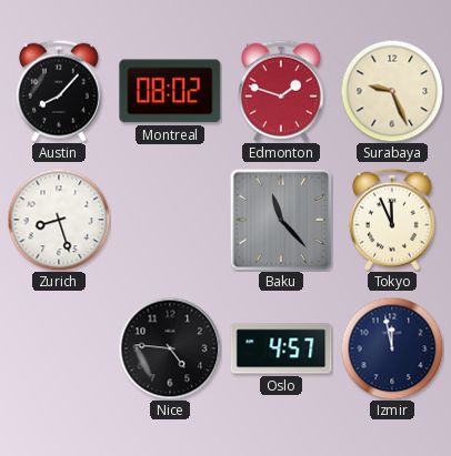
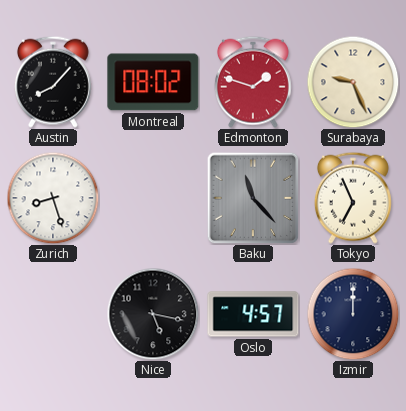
Tokyo: 11:56 -> 6:56 (353, 198)
Nice: 4:46 -> 5:17 (153, 314)
Izmir: 11:58 -> 12:00 (353, 314)
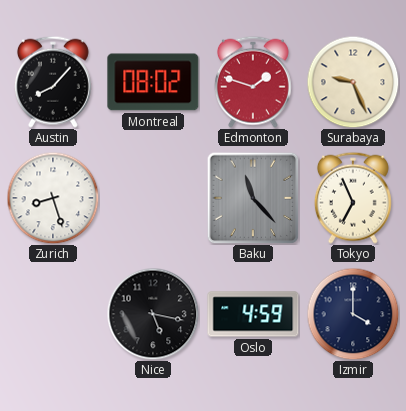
Oslo: 4:57 -> 4:59 (253, 314)
Izmir: 12:00 -> 4:00 (353, 314)
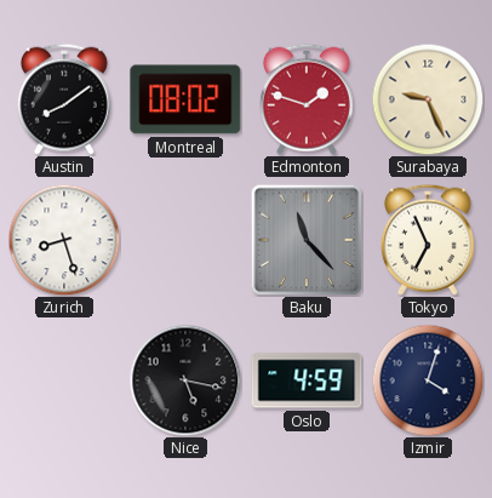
Austin: 8:07 -> 8:09 (64, 99)
Izmir: 4:00 -> 4:03 (428, 380)
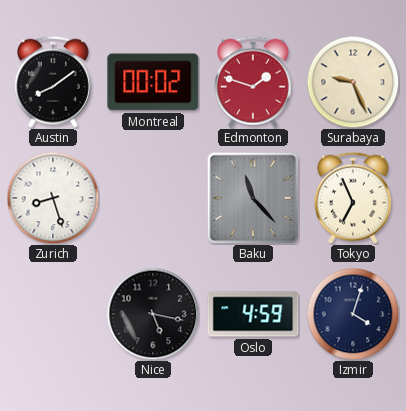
Montreal: 08:02 -> 00:02 (153, 82)
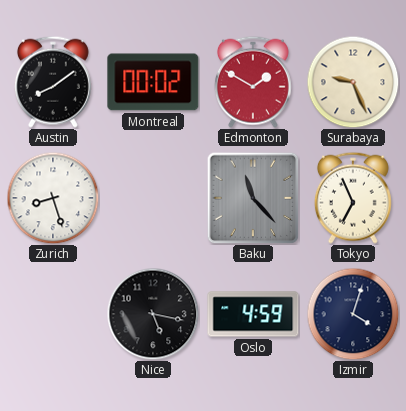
Edmonton: 1:48 -> 1:50 (253, 82)
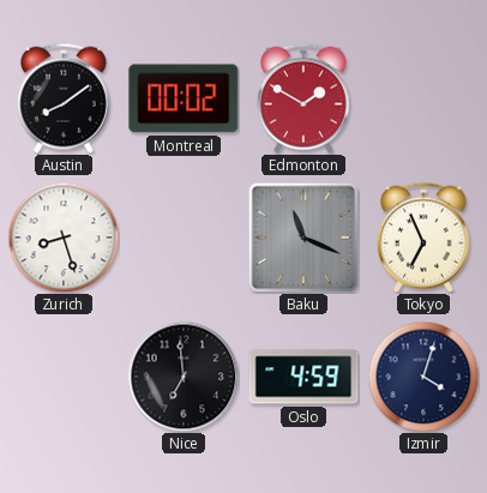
Surabaya: 9:26 -> none (353, 82)
Baku: 11:23 -> 11:19 (303, 238)
Nice: 5:17 -> 6:59 (184, 377)
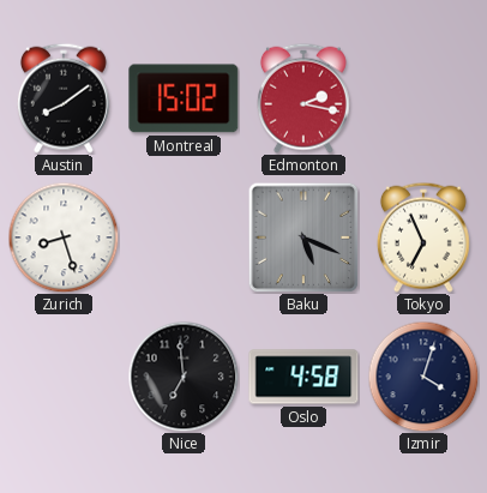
Montreal: 00:02 -> 15:02 (184, 98)
Edmonton: 1:50 -> 2:17 (303, 98)
Baku: 11:19 -> 5:19 (303, 238)
Oslo: 4:59 -> 4:58 (303, 377)
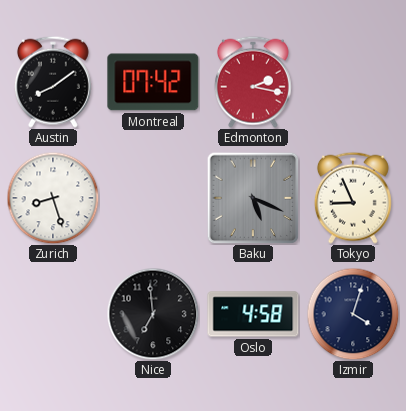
Montreal: 15:02 -> 07:42 (153, 82)
Tokyo: 6:56 -> 8:56 (353, 198)
